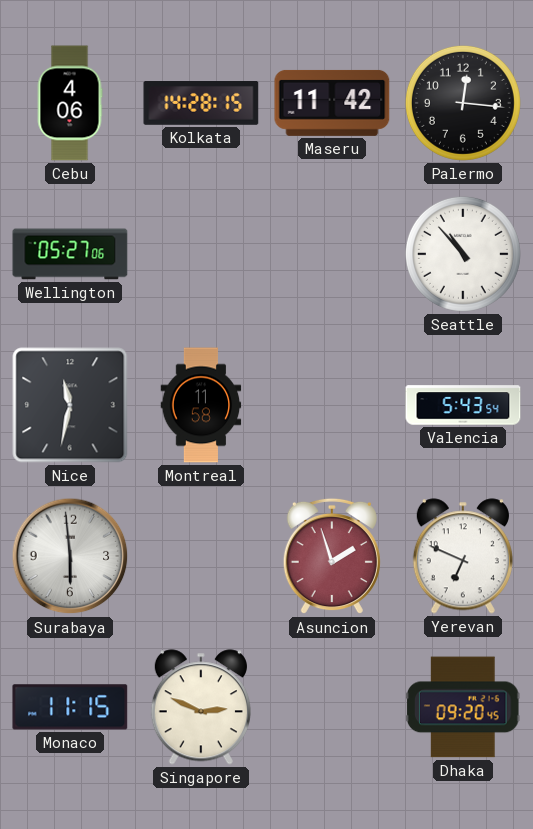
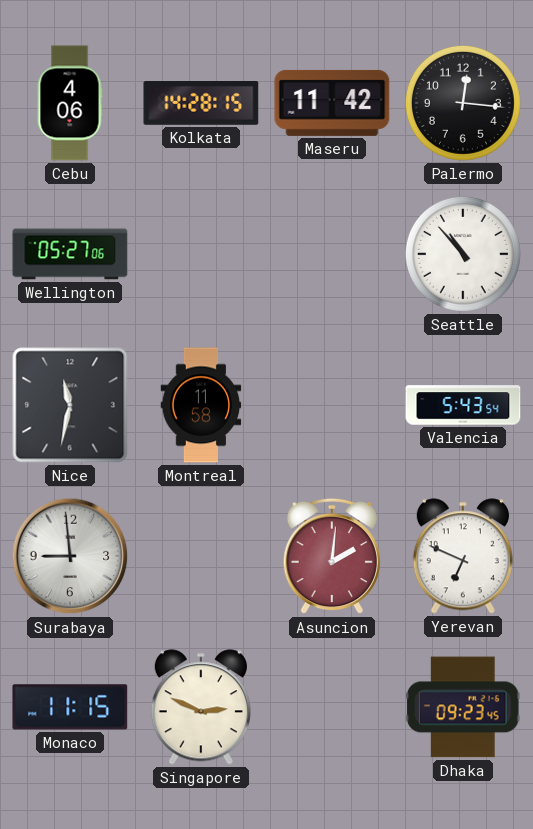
Surabaya: 5:59 -> 8:59 (70, 556)
Asuncion: 1:57 -> 2:01 (332, 556)
Dhaka: 09:20 -> 09:23 (463, 707)
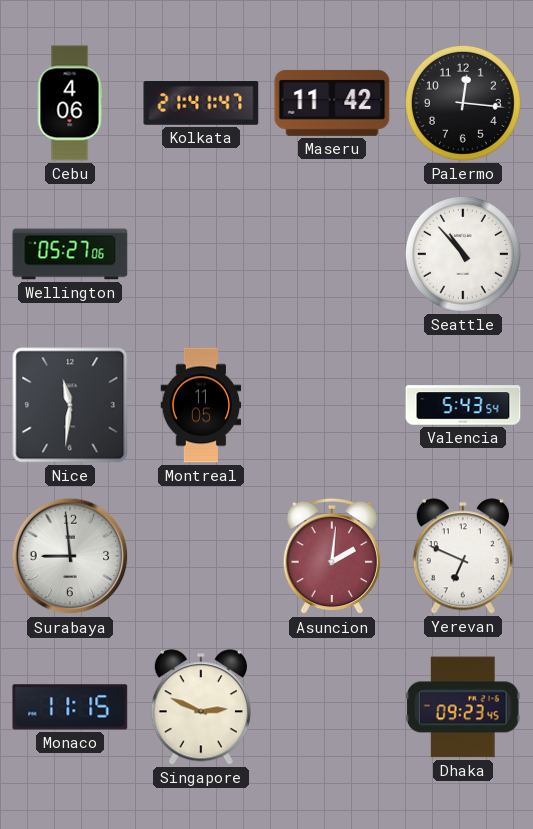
Kolkata: 14:28 -> 21:41 (201, 104)
Nice: 11:32 -> 11:31 (70, 405)
Montreal: 11:58 -> 11:05 (201, 405)
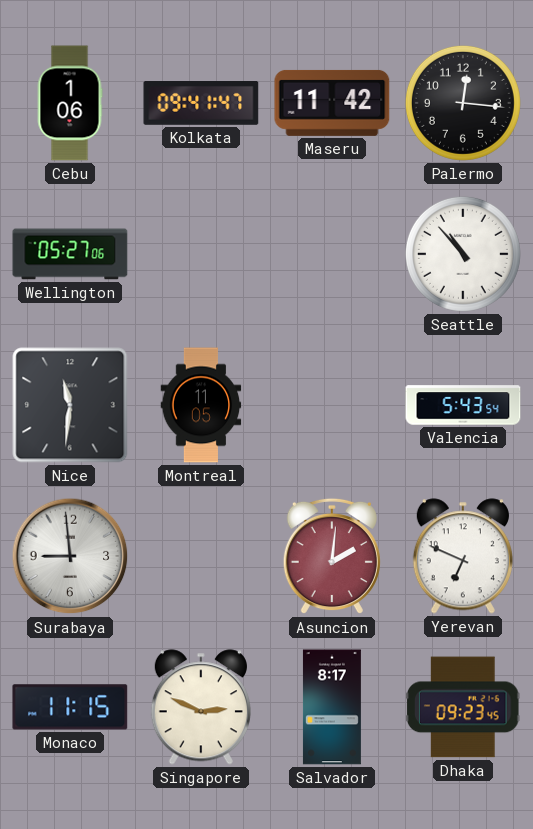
Cebu: 4:06 -> 1:06 (70, 103)
Kolkata: 21:41 -> 09:41 (201, 104)
Salvador: none -> 8:17 (332, 707)
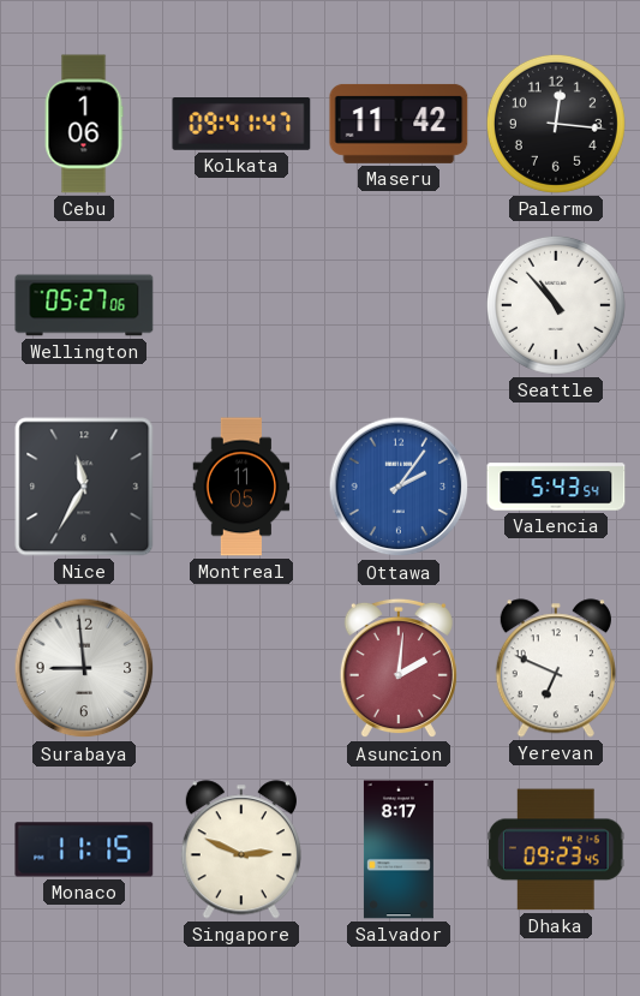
Nice: 11:31 -> 11:35 (84, 487)
Ottawa: none -> 2:06 (399, 487)
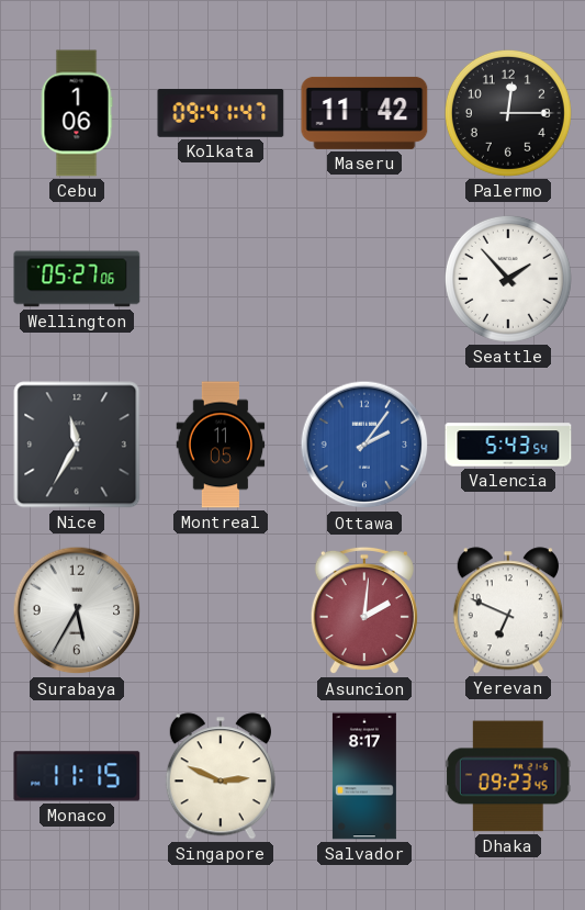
Palermo: 12:16 -> 12:15 (508, 113)
Seattle: 10:53 -> 1:53 (508, 279)
Surabaya: 8:59 -> 5:35 (77, 610)
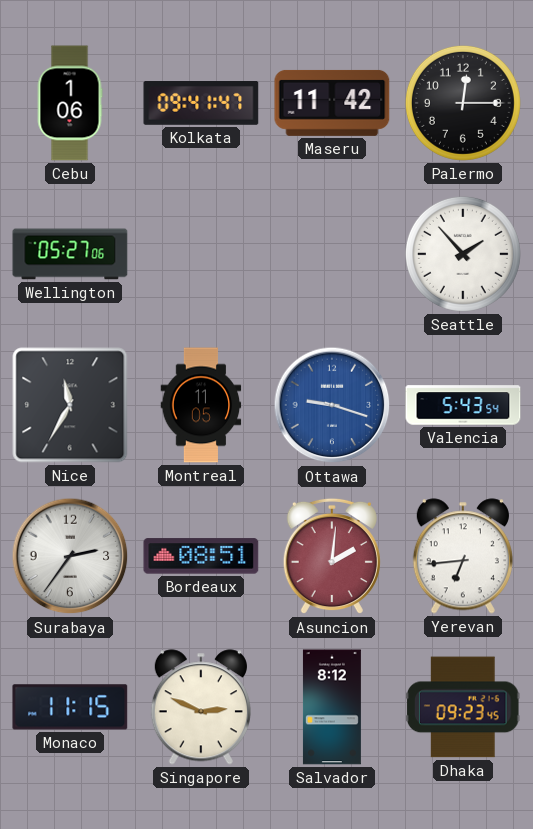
Ottawa: 2:06 -> 9:18 (332, 405)
Surabaya: 5:35 -> 2:36 (70, 556)
Bordeaux: none -> 08:51 (201, 556)
Yerevan: 6:49 -> 6:44 (463, 556)
Salvador: 8:17 -> 8:12 (332, 707)
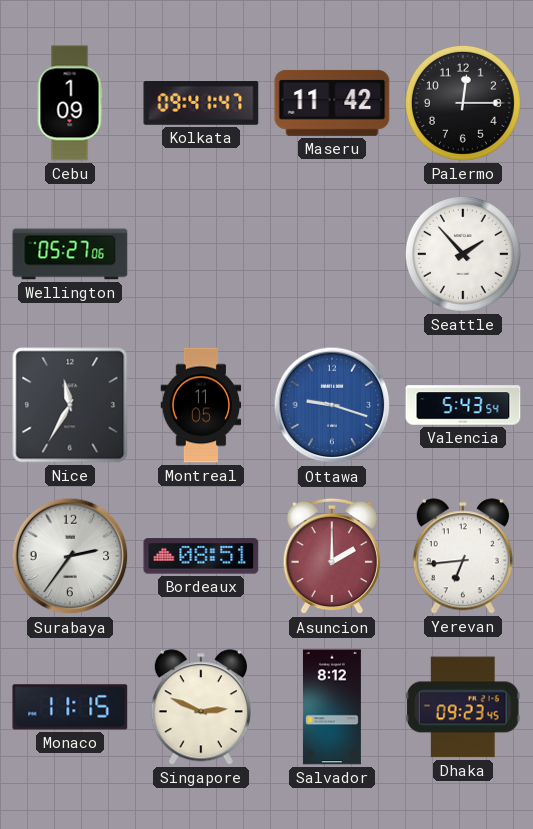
Cebu: 1:06 -> 1:09 (70, 103)
Asuncion: 2:01 -> 2:00 (332, 556)
